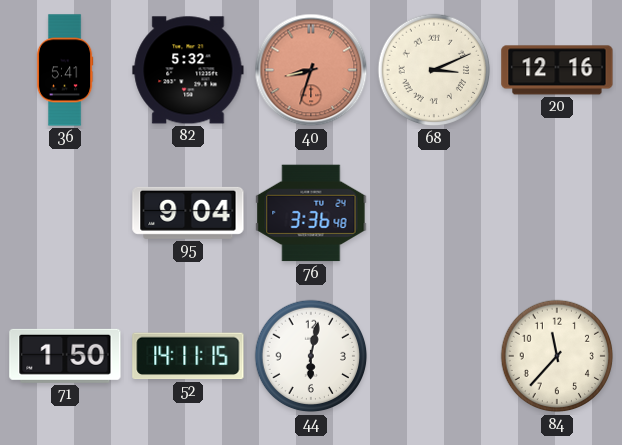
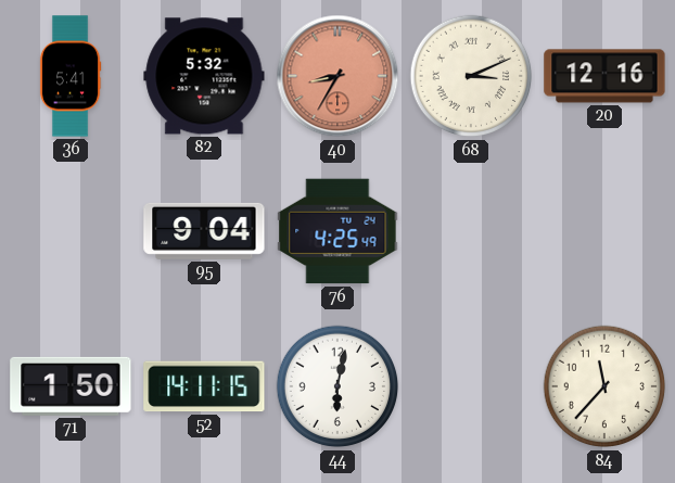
40: 8:33 -> 8:35 (337, 76)
76: 3:36 -> 4:25 (337, 231)
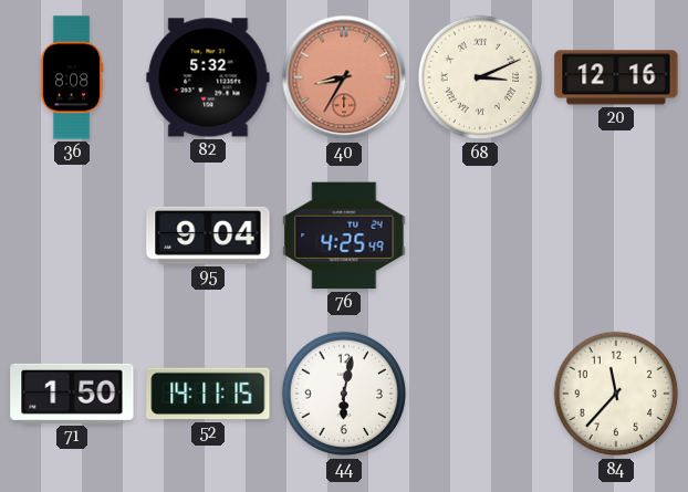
36: 5:41 -> 8:08 (72, 77)
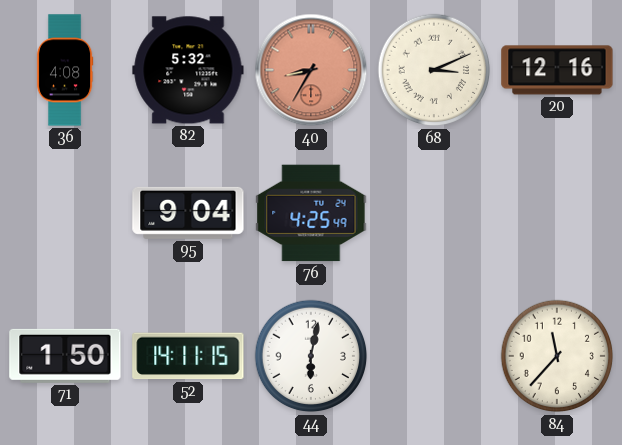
36: 8:08 -> 4:08 (65, 70)
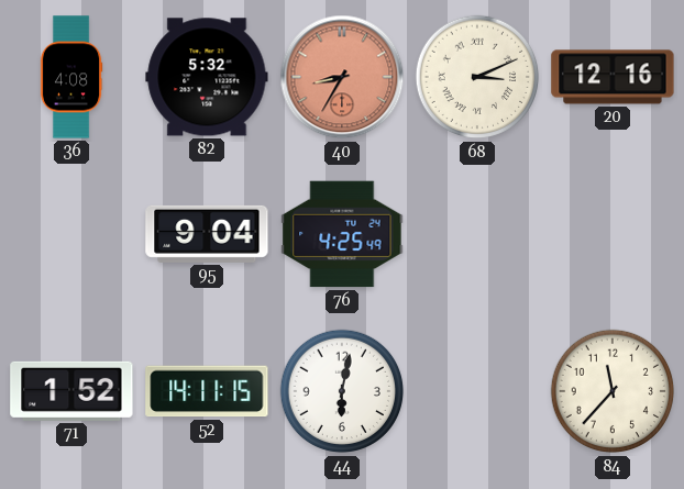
71: 1:50 -> 1:52 (71, 391)
